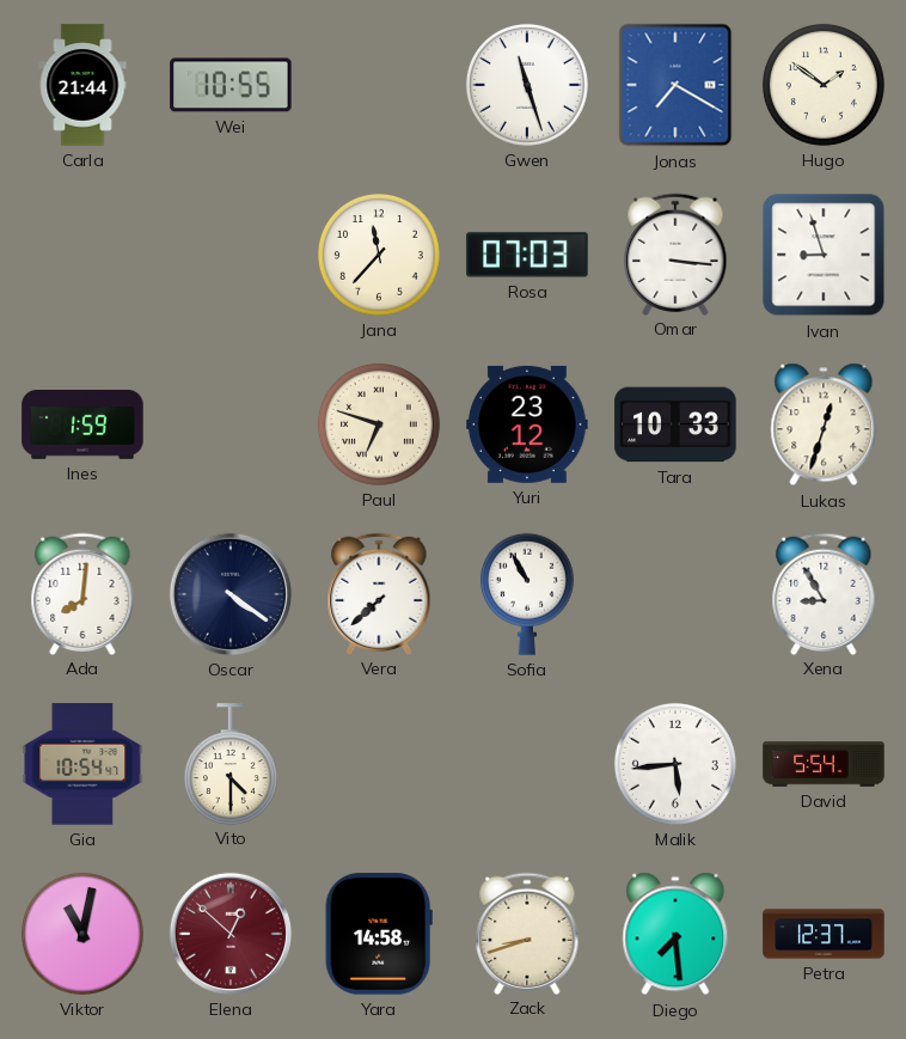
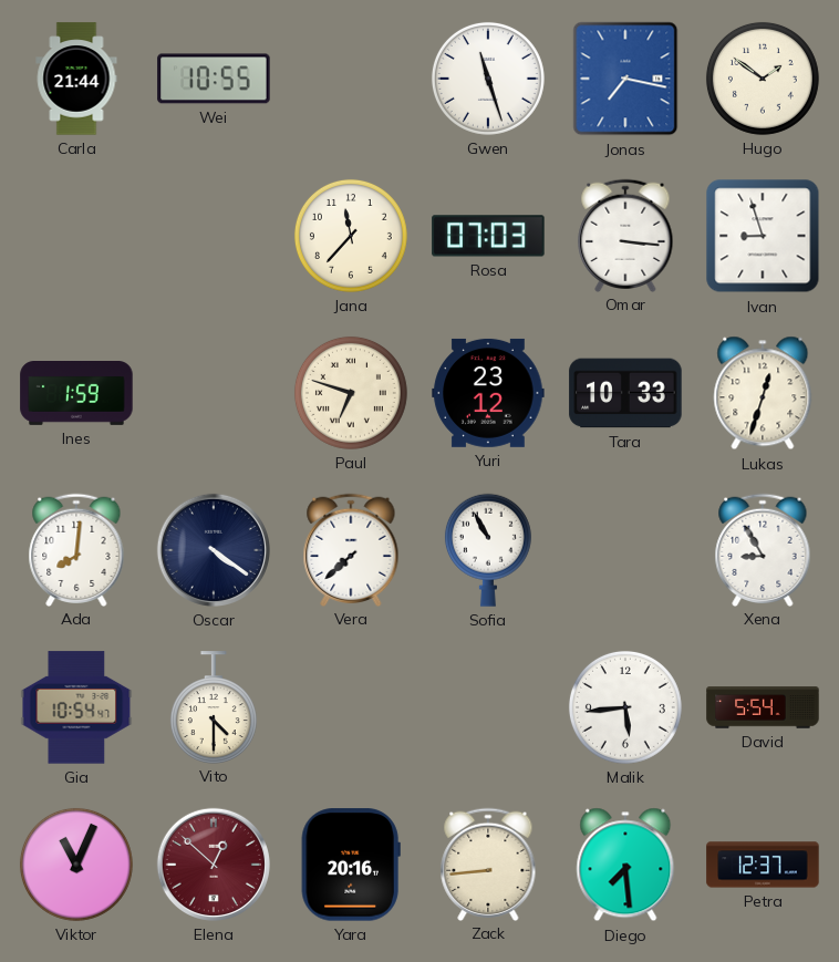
Jonas: 7:20 -> 7:17 (625, 79)
Viktor: 11:02 -> 11:04 (76, 865)
Yara: 14:58 -> 20:16 (351, 865)
Zack: 8:42 -> 8:44 (488, 863)
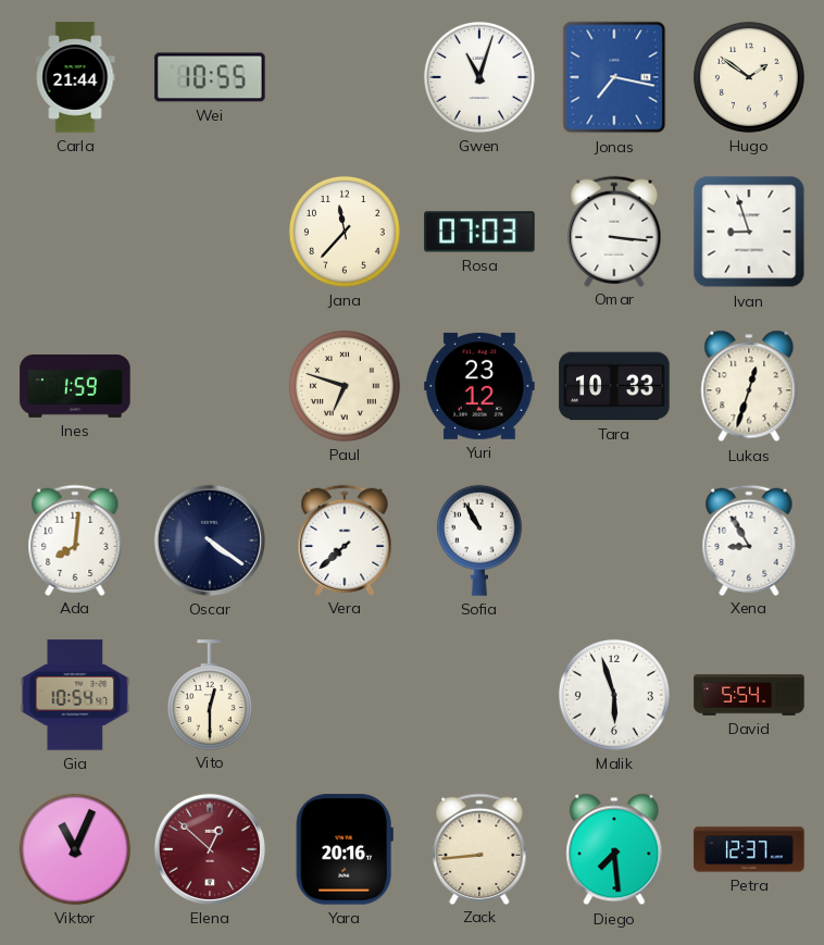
Gwen: 11:27 -> 11:03 (479, 77)
Vito: 4:30 -> 12:30 (210, 695)
Malik: 5:44 -> 5:57 (614, 695)
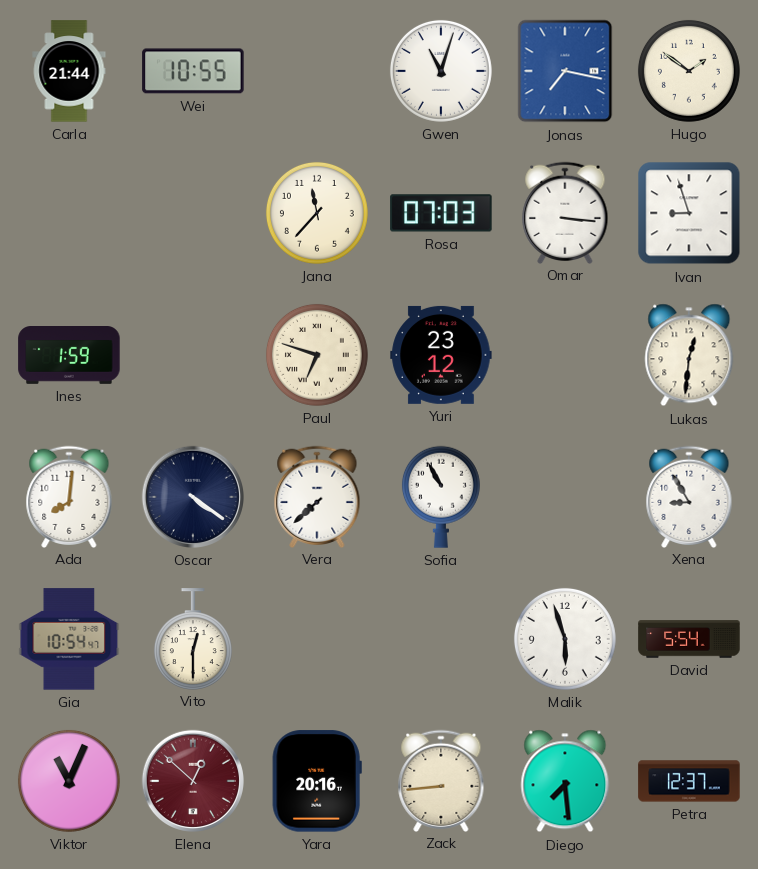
Tara: 10:33 -> none (614, 386)
Lukas: 12:33 -> 12:31 (689, 355)
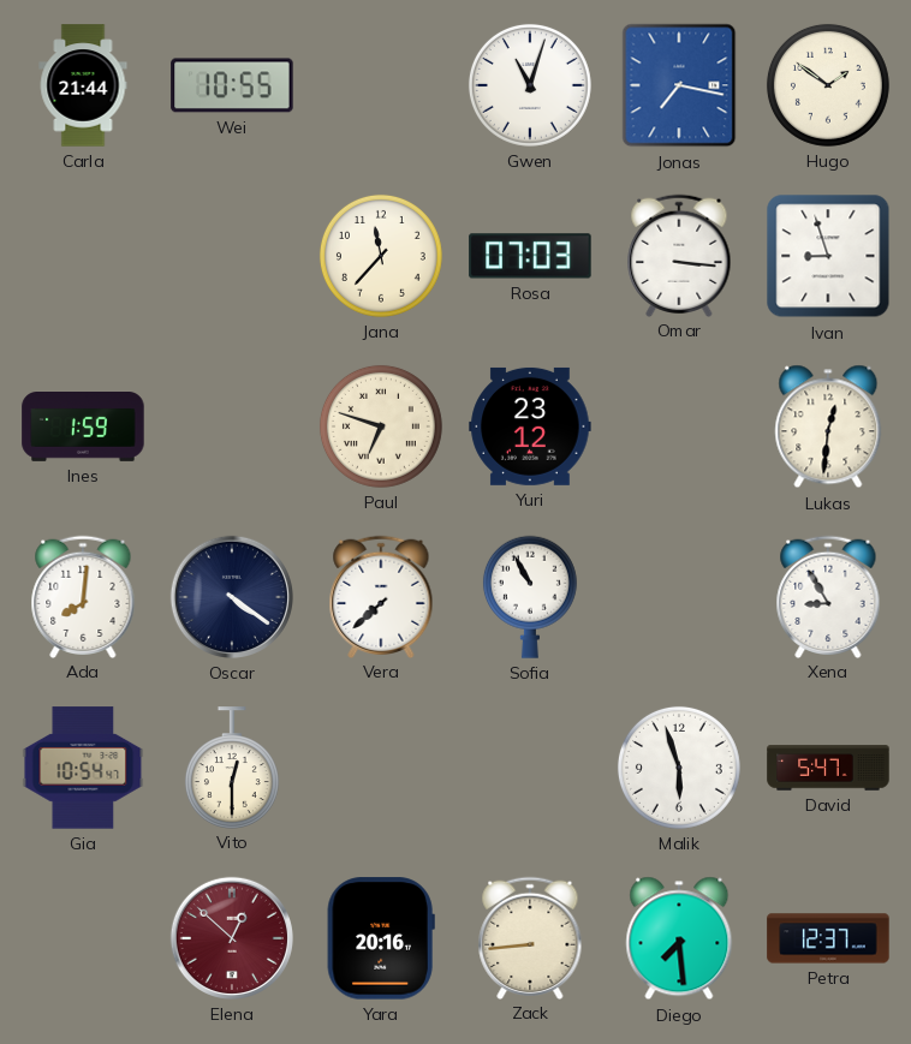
David: 5:54 -> 5:47 (828, 768)
Viktor: 11:04 -> none (69, 781)
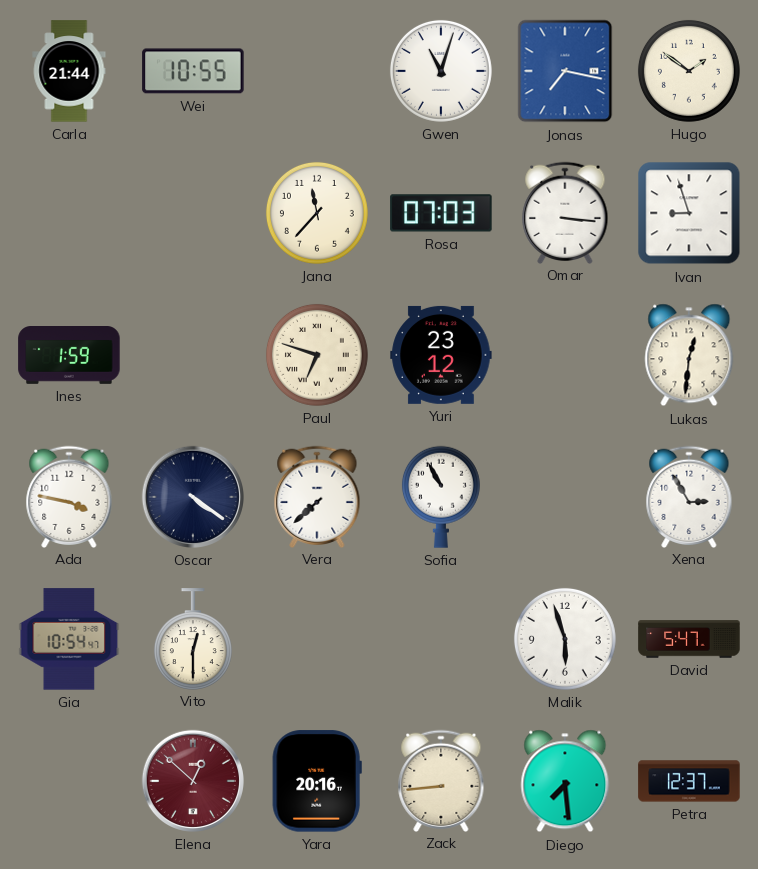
Ada: 8:01 -> 3:47 (69, 496)
Xena: 8:55 -> 2:55 (689, 496)
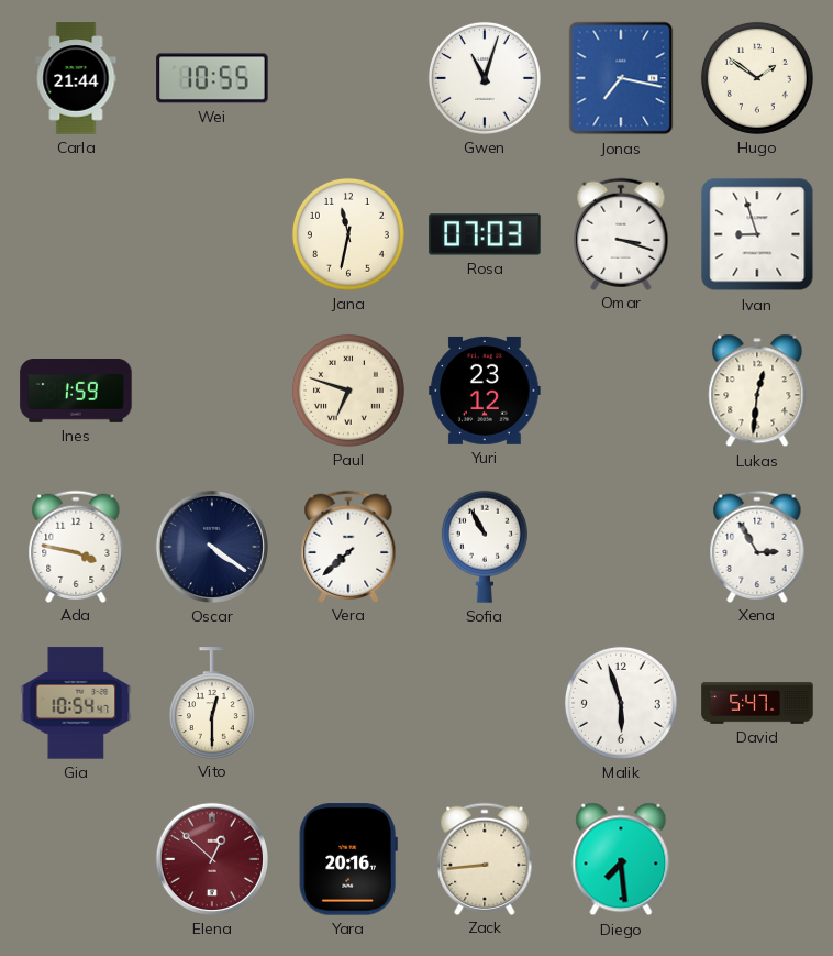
Jana: 11:37 -> 11:32 (348, 234)
Omar: 3:16 -> 3:18 (621, 233)
Petra: 12:37 -> none (689, 781)
